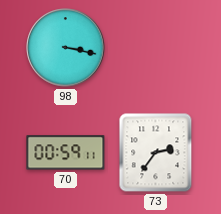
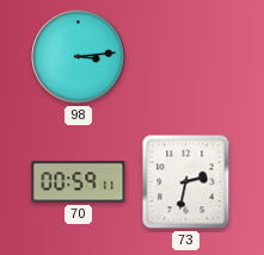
98: 3:17 -> 3:14 (79, 57)
73: 2:36 -> 2:32 (186, 182)
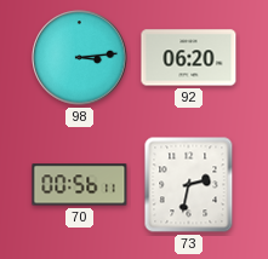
92: none -> 06:20 (189, 58)
70: 00:59 -> 00:56 (80, 185)
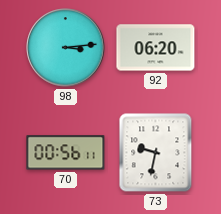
73: 2:32 -> 9:32 (156, 153)
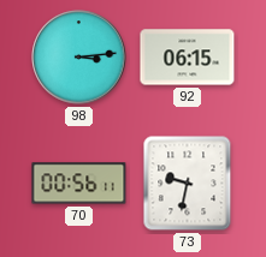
92: 06:20 -> 06:15 (188, 58)
